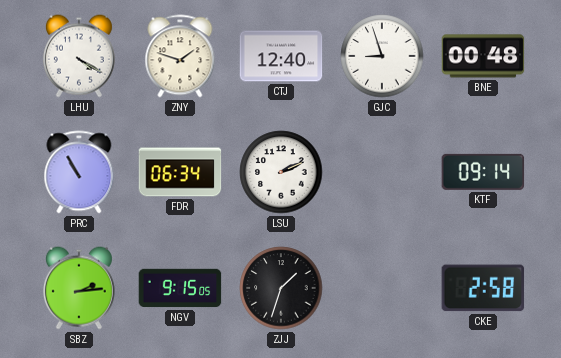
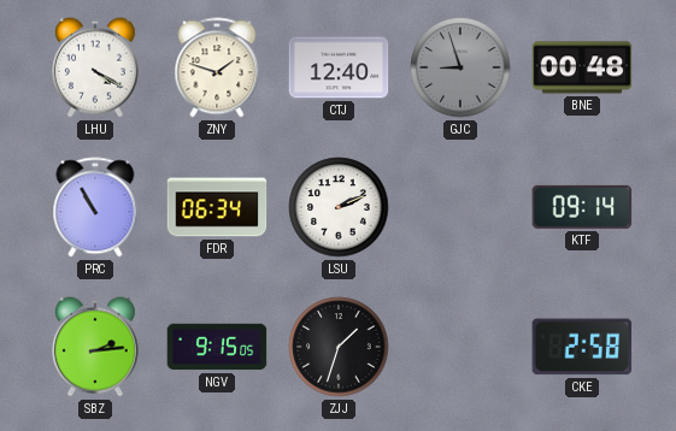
GJC dial: white -> grey (460, 67)
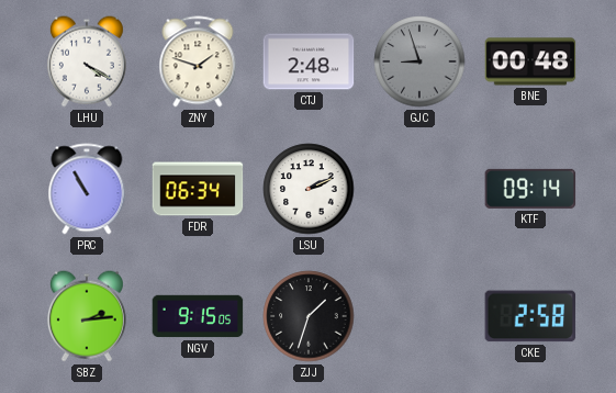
CTJ: 12:40 -> 2:48 (309, 61)
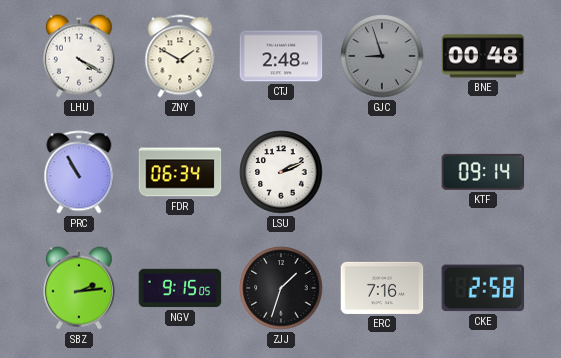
ZNY: 1:48 -> 1:50 (180, 56)
ERC: none -> 7:16 (382, 288)
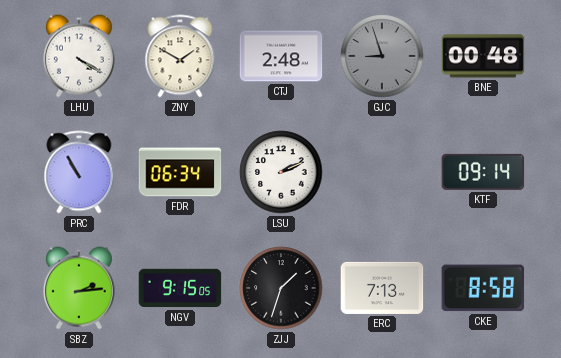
ERC: 7:16 -> 7:13 (382, 288)
CKE: 2:58 -> 8:58 (483, 288)
